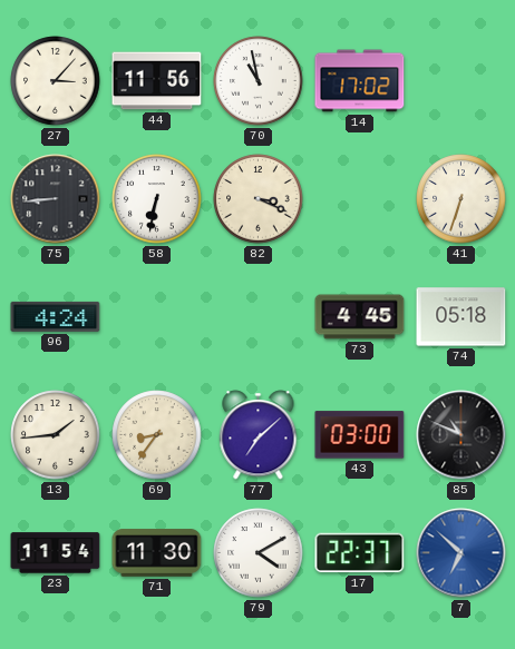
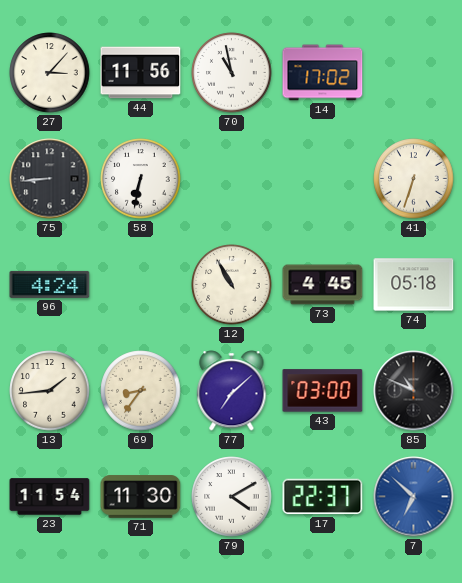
82: 3:19 -> none (259, 199)
12: none -> 10:55 (232, 285)
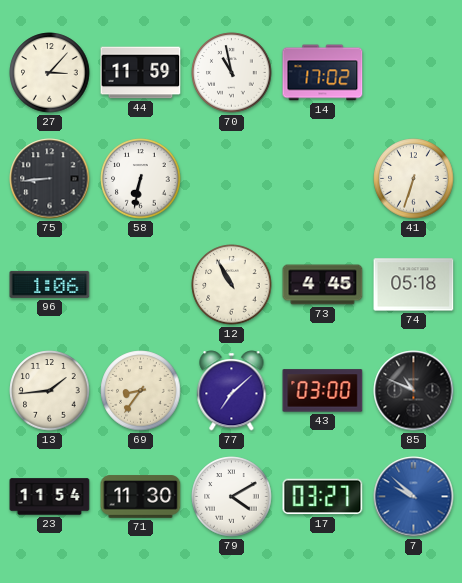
44: 11:56 -> 11:59 (141, 73)
96: 4:24 -> 1:06 (50, 284)
17: 22:37 -> 03:27 (323, 497)
7: 6:52 -> 9:52 (414, 497)
